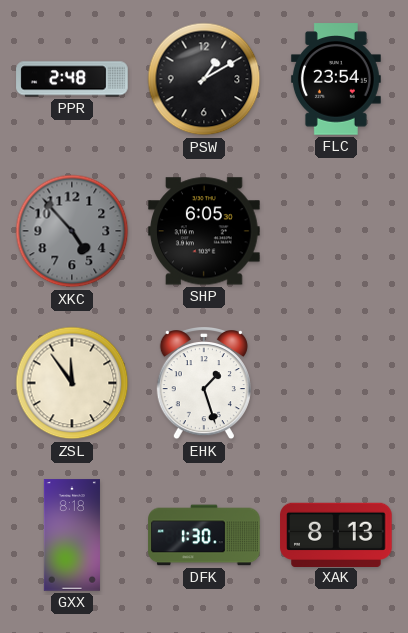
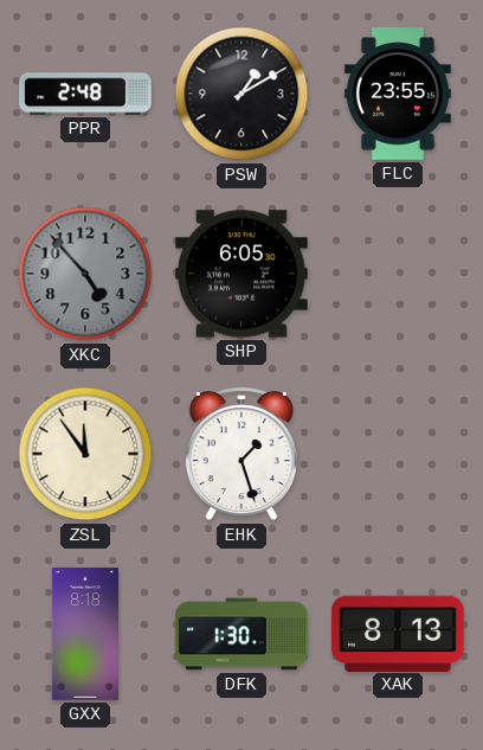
FLC: 23:54 -> 23:55 (398, 94)
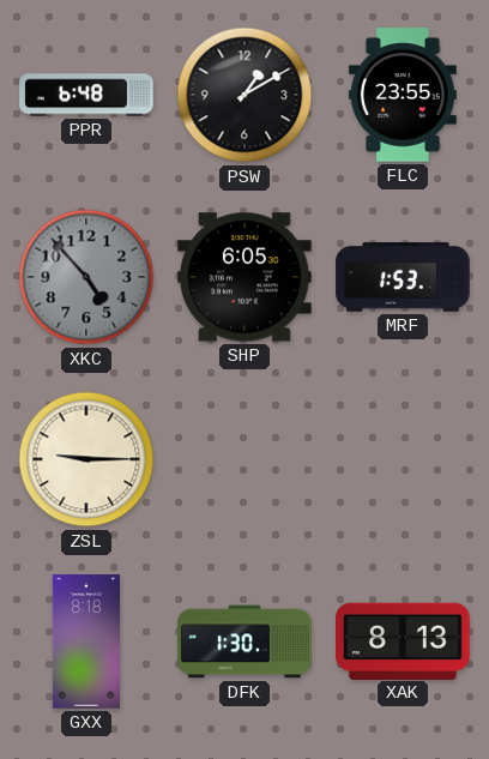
PPR: 2:48 -> 6:48 (86, 95)
MRF: none -> 1:53 (403, 277)
ZSL: 11:54 -> 9:15 (86, 459)
EHK: 1:27 -> none (241, 455)
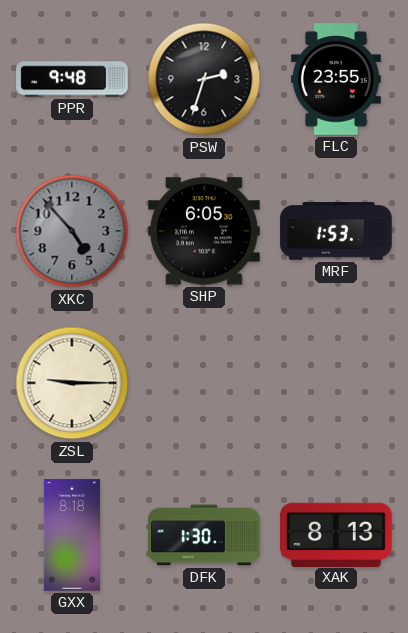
PPR: 6:48 -> 9:48 (72, 79)
PSW: 1:10 -> 2:33 (204, 79)
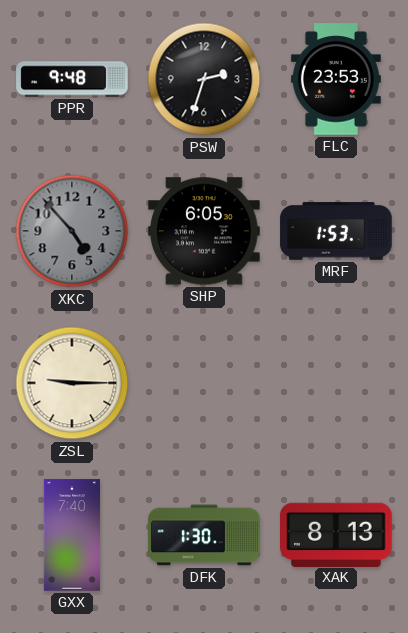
FLC: 23:55 -> 23:53 (336, 79)
GXX: 8:18 -> 7:40 (72, 535)
